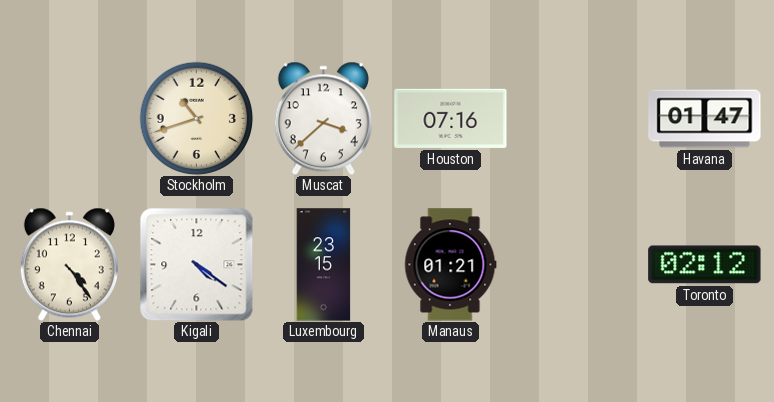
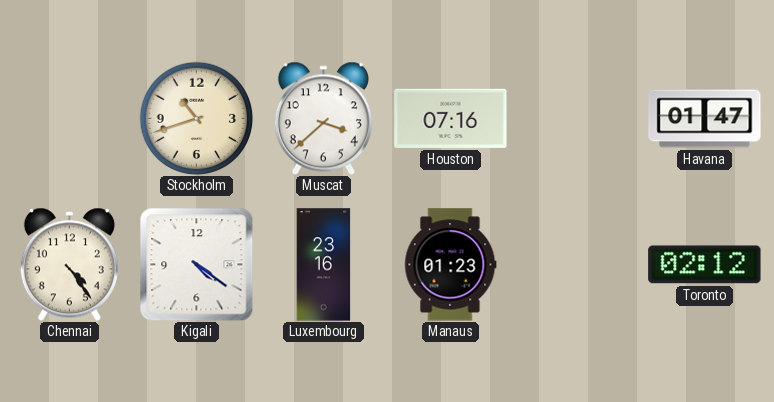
Luxembourg: 23:15 -> 23:16 (324, 265)
Manaus: 01:21 -> 01:23 (450, 265)
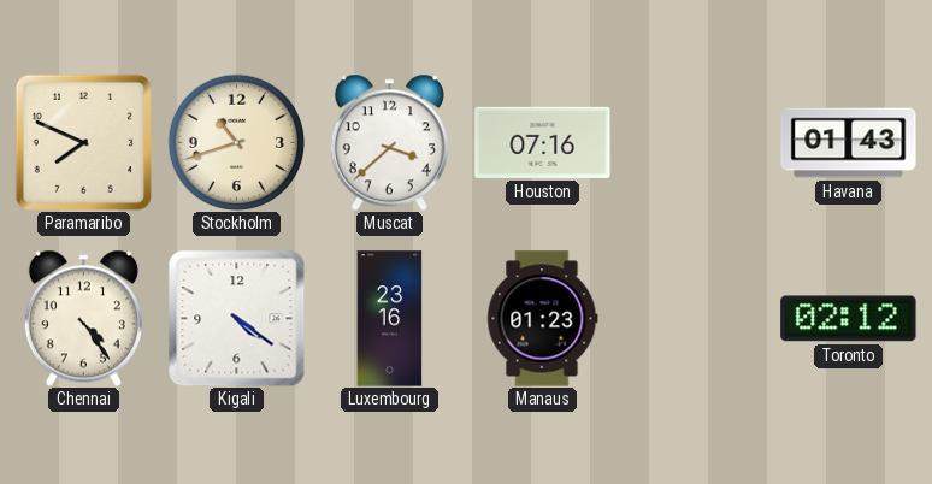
Paramaribo: none -> 7:49 (83, 142)
Havana: 01:47 -> 01:43 (849, 143)
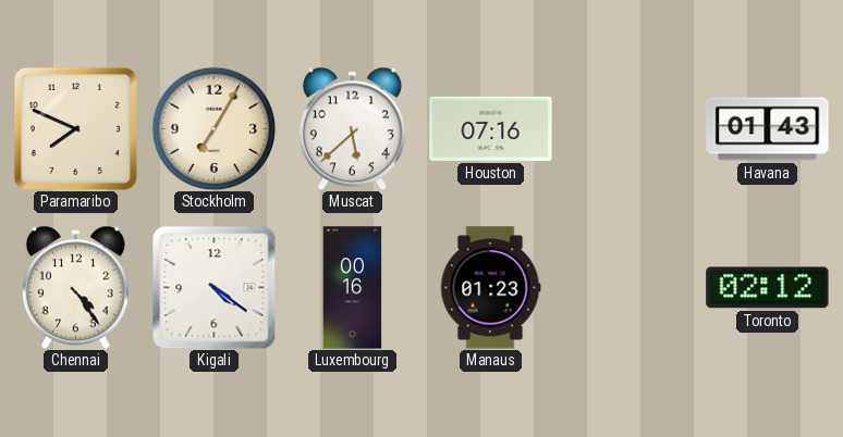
Stockholm: 10:42 -> 7:05 (213, 128)
Muscat: 3:38 -> 5:38 (352, 128)
Luxembourg: 23:16 -> 00:16 (353, 288)
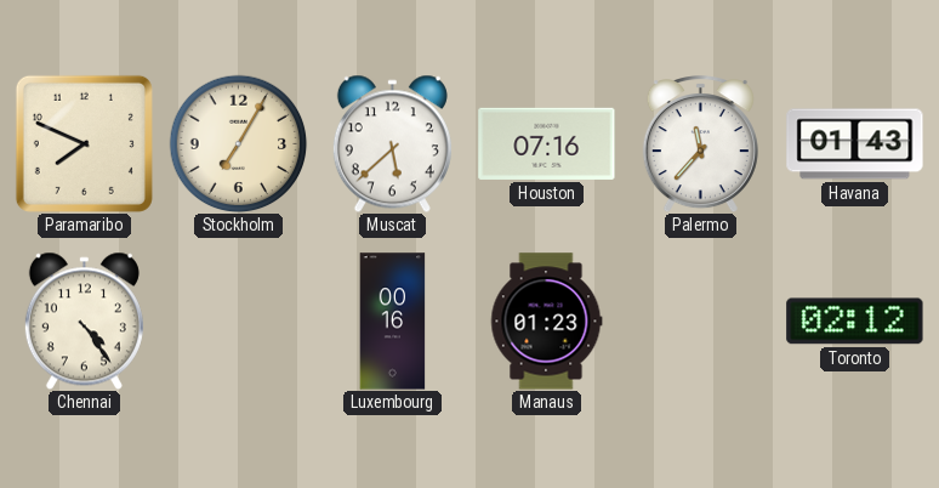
Palermo: none -> 11:37 (700, 144)
Kigali: 4:21 -> none (213, 287)
